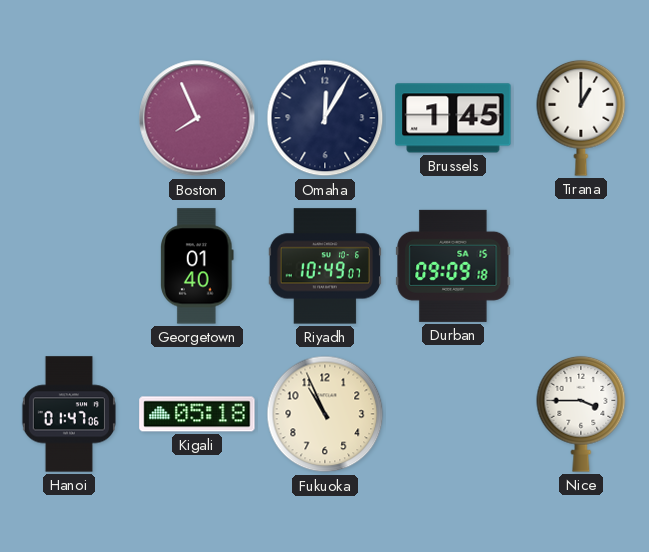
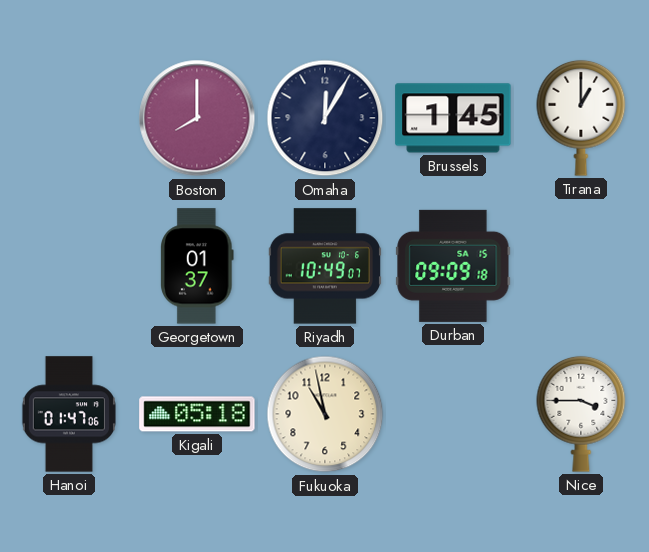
Boston: 7:56 -> 8:00 (197, 118)
Georgetown: 01:40 -> 01:37 (197, 266)
Fukuoka: 10:56 -> 10:58 (325, 414)
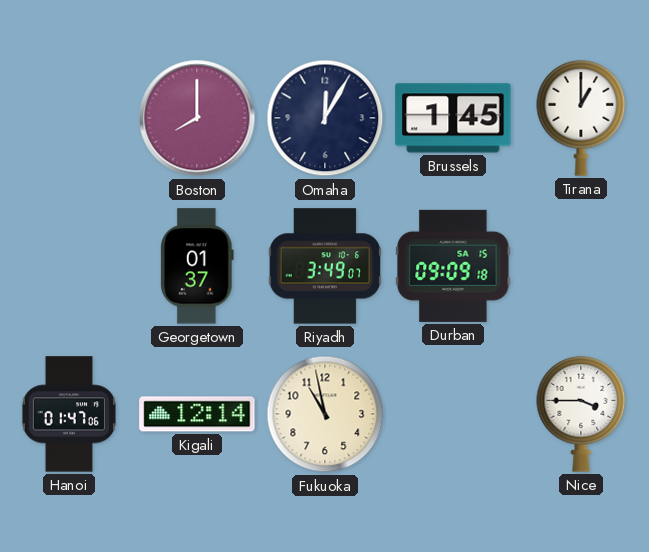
Riyadh: 10:49 -> 3:49 (325, 266)
Kigali: 05:18 -> 12:14 (197, 414)
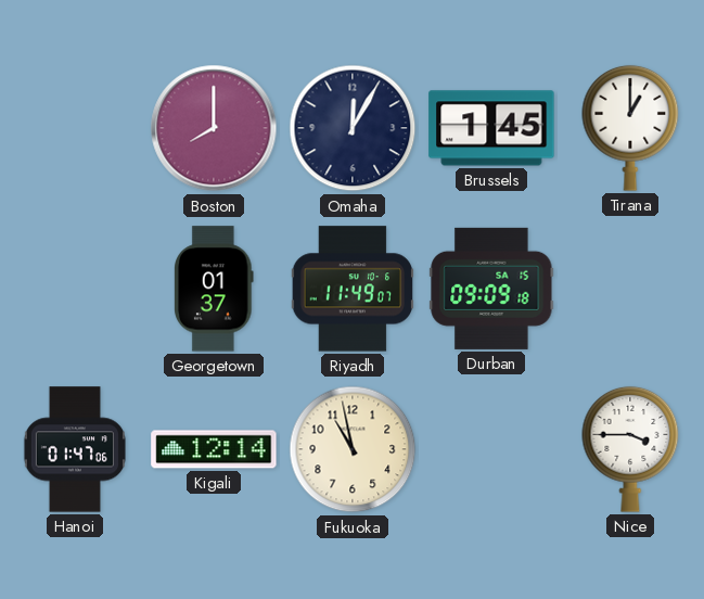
Riyadh: 3:49 -> 11:49 (353, 289)
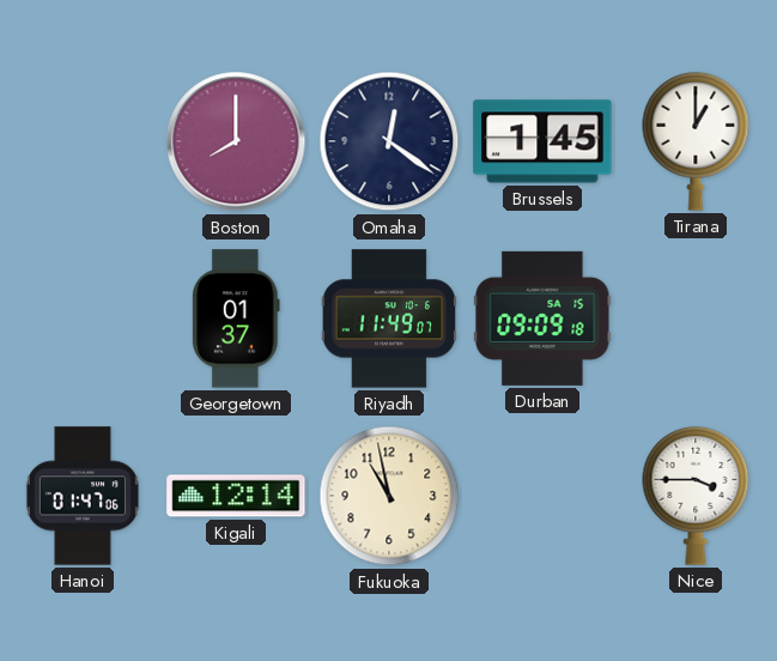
Omaha: 12:05 -> 12:21 (389, 141)
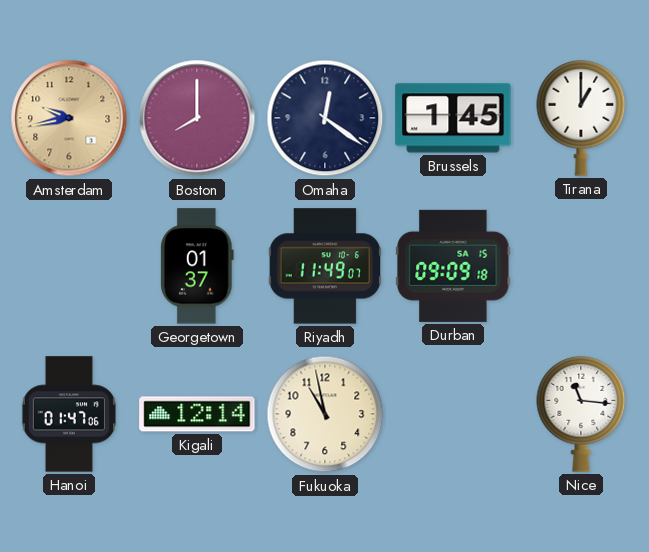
Amsterdam: none -> 9:43 (69, 118)
Nice: 3:45 -> 11:16 (581, 414)
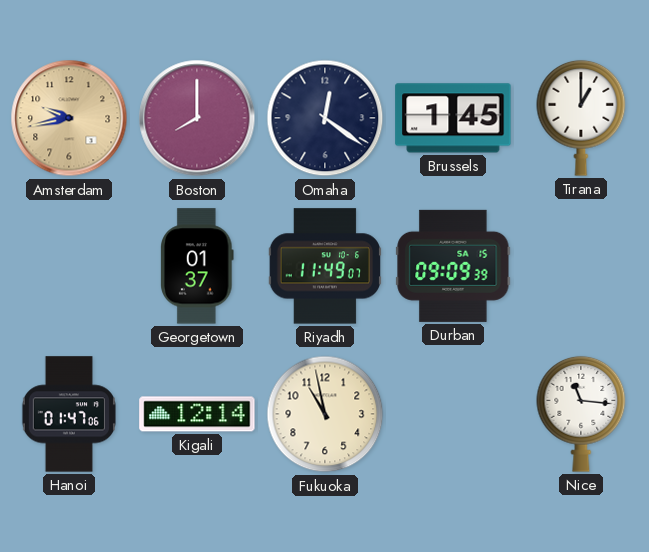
Durban: 09:09:18 -> 09:09:39 (453, 266)
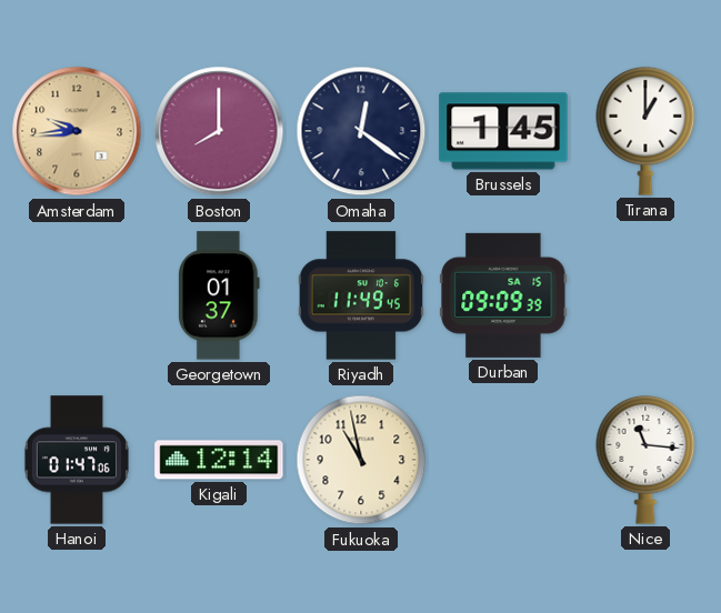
Amsterdam: 9:43 -> 9:44 (77, 131)
Riyadh: 11:49:07 -> 11:49:45 (361, 295)
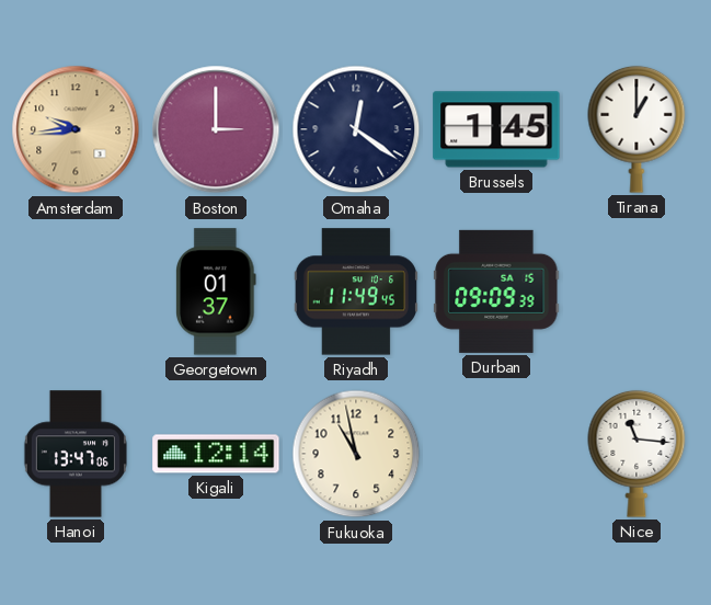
Boston: 8:00 -> 3:00 (216, 129)
Hanoi: 01:47 -> 13:47 (76, 454)
